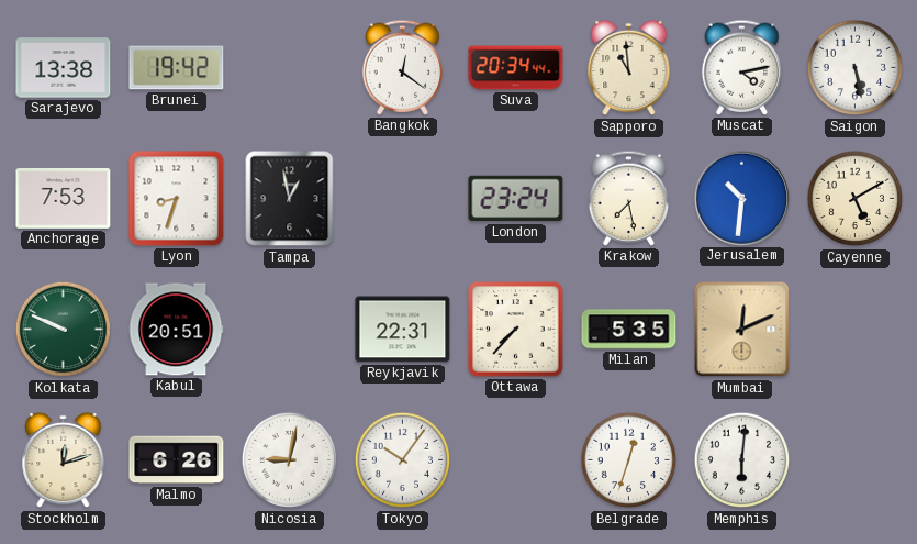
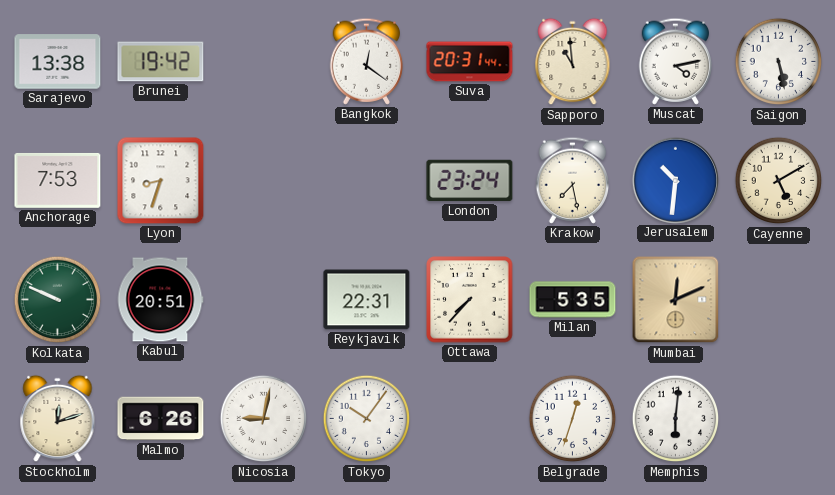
Suva: 20:34 -> 20:31 (470, 62)
Tampa: 12:58 -> none (290, 199)
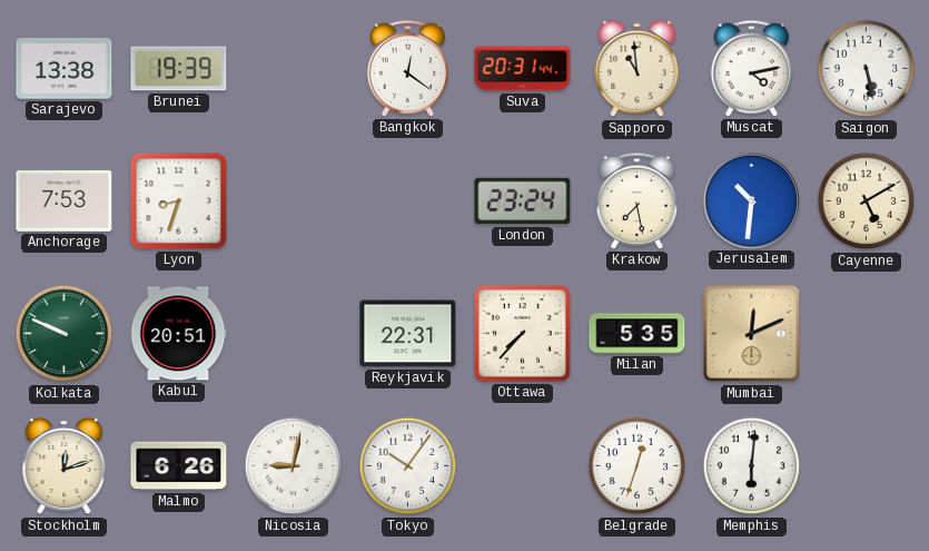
Brunei: 19:42 -> 19:39 (179, 69)
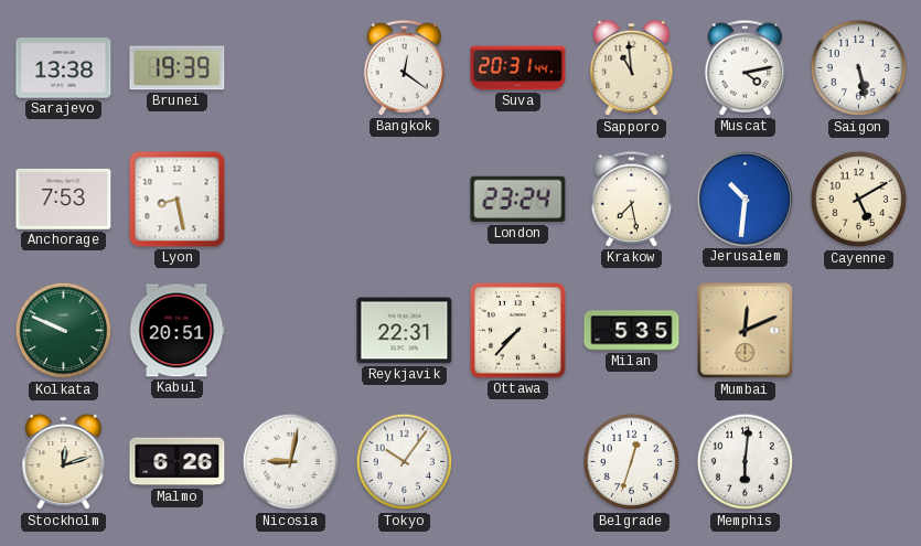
Lyon: 8:33 -> 8:28 (178, 200)
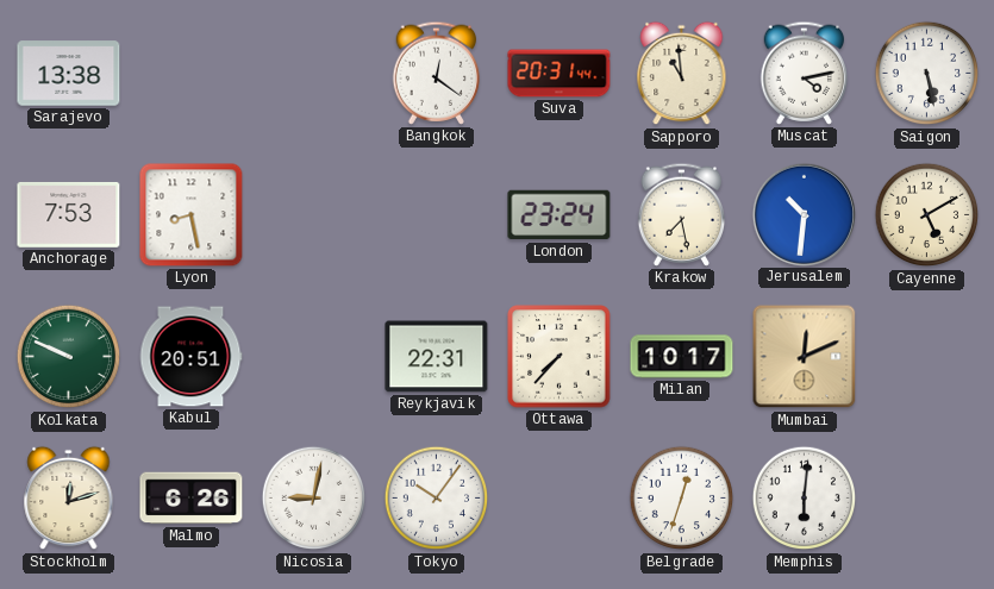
Brunei: 19:39 -> none (178, 68)
Milan: 5:35 -> 10:17 (682, 357)
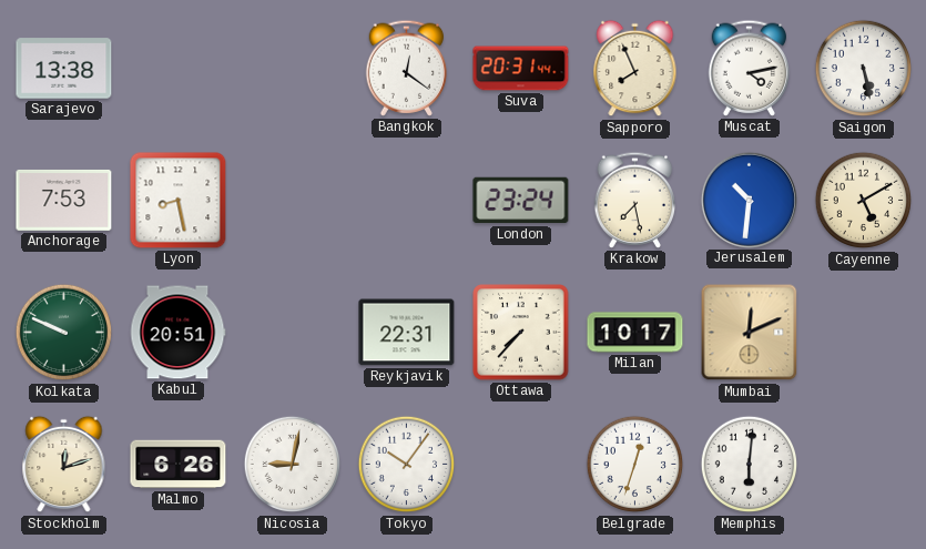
Sapporo: 10:59 -> 7:56 (635, 69)
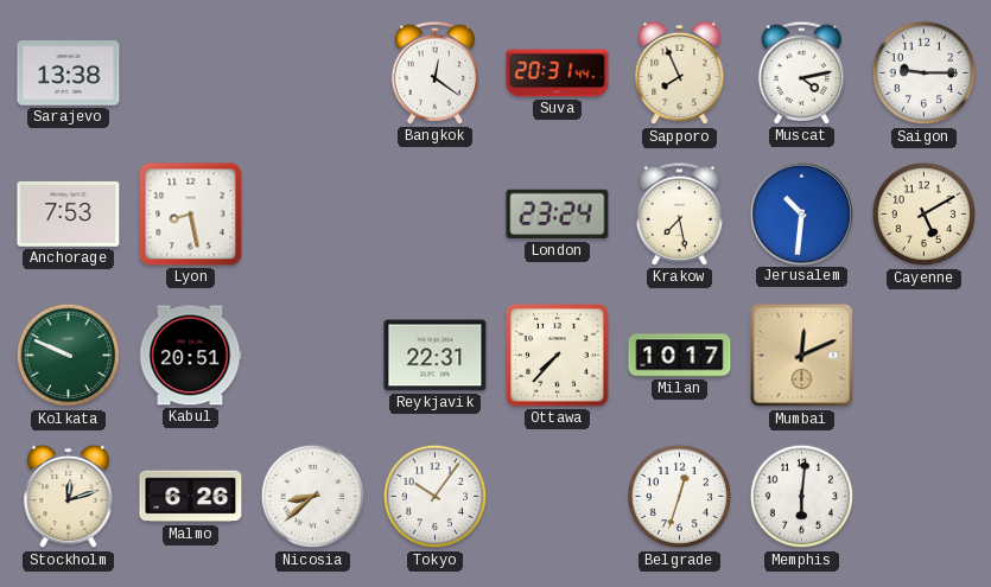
Saigon: 5:28 -> 9:15 (925, 74)
Nicosia: 9:02 -> 8:38 (313, 497)
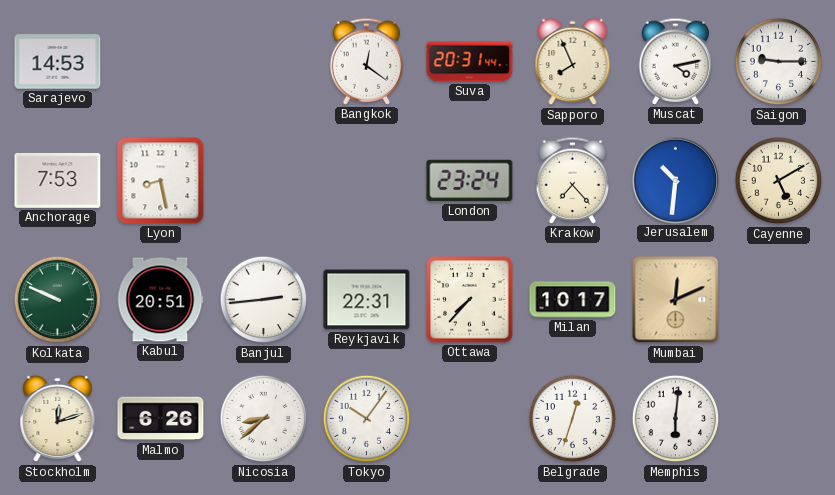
Sarajevo: 13:38 -> 14:53 (58, 62)
Krakow: 7:28 -> 7:23 (573, 180)
Banjul: none -> 2:44 (264, 300)
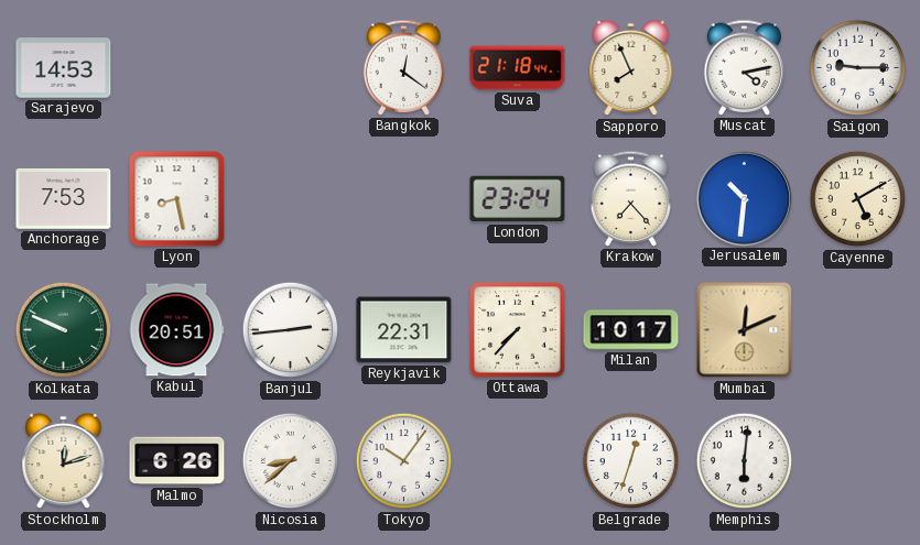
Suva: 20:31 -> 21:18 (518, 68)
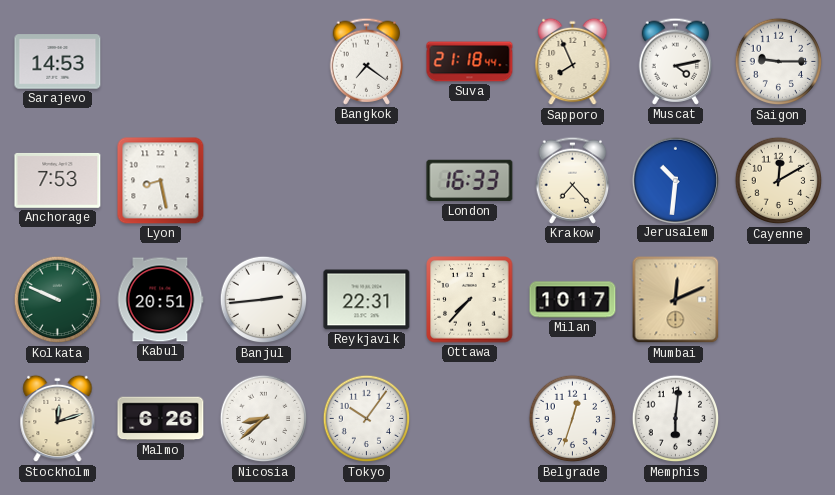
Bangkok: 12:21 -> 7:21 (367, 61)
London: 23:24 -> 16:33 (470, 181)
Cayenne: 5:10 -> 12:10 (779, 181)
